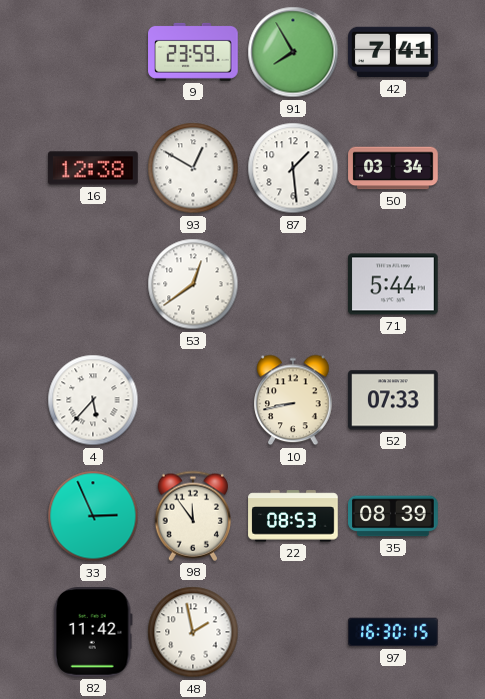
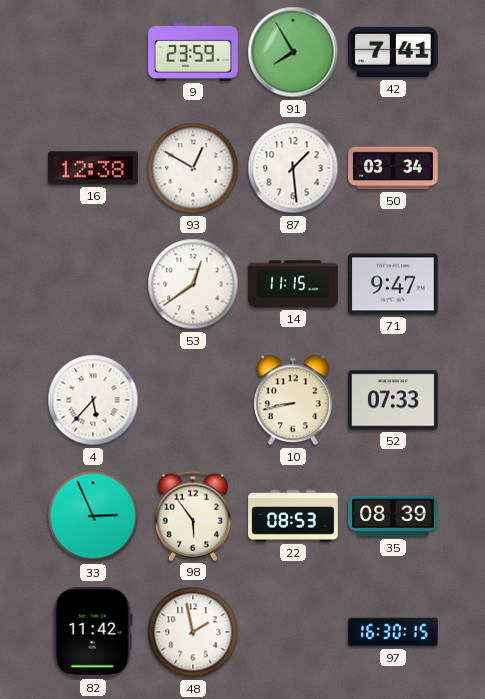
14: none -> 11:15 (293, 284)
71: 5:44 -> 9:47 (393, 284)
98: 11:54 -> 5:54 (192, 516)
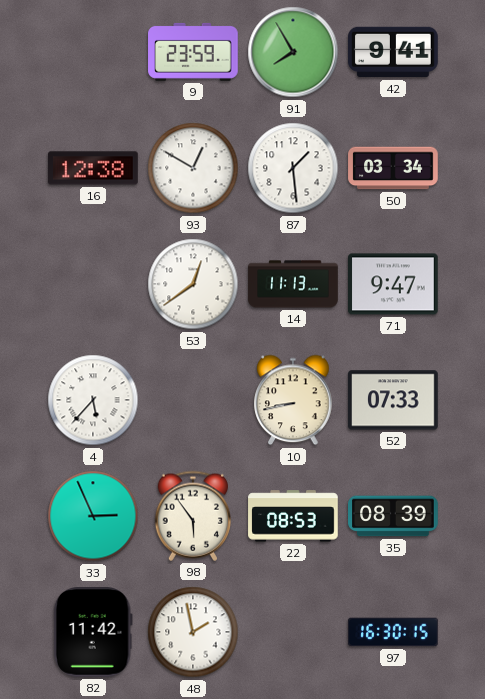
42: 7:41 -> 9:41 (393, 52)
14: 11:15 -> 11:13 (293, 284)
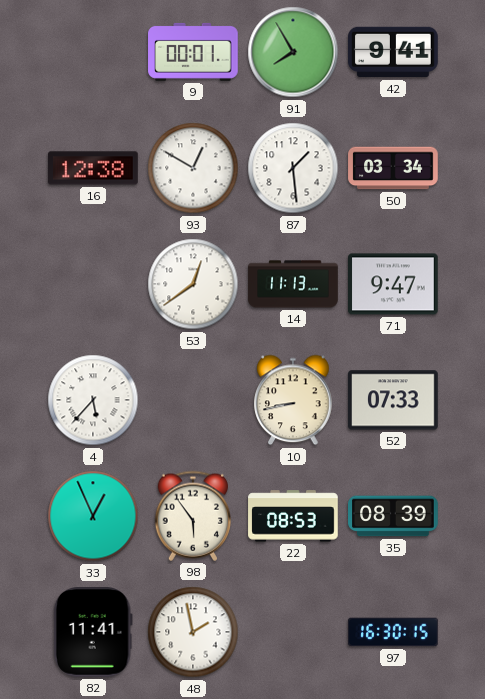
9: 23:59 -> 00:01 (193, 52)
33: 2:56 -> 12:56 (93, 516)
82: 11:42 -> 11:41 (93, 633)
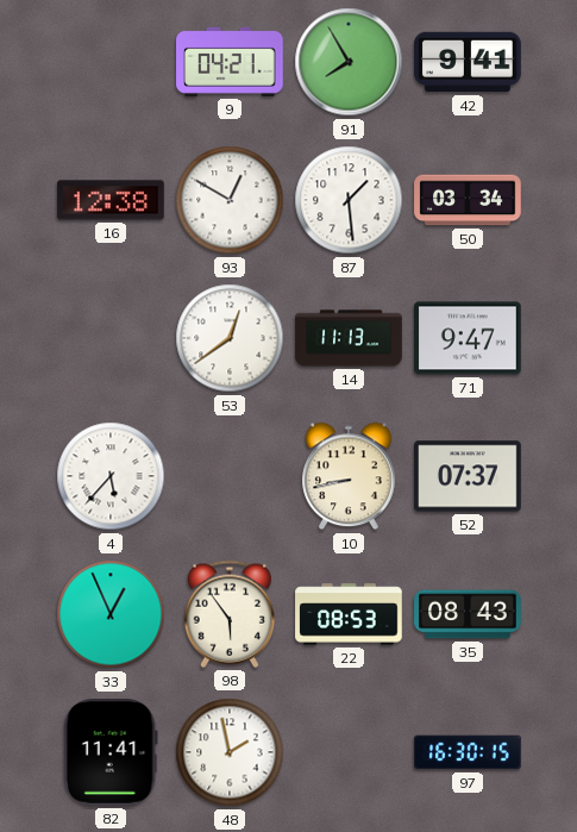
9: 00:01 -> 04:21 (230, 62)
52: 07:33 -> 07:37 (468, 476)
35: 08:39 -> 08:43 (468, 614)
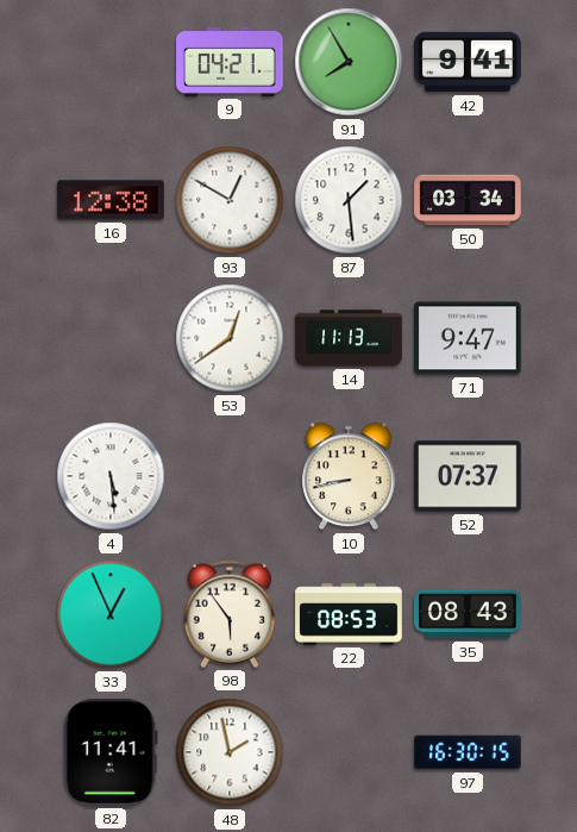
4: 5:37 -> 5:29 (111, 476)
